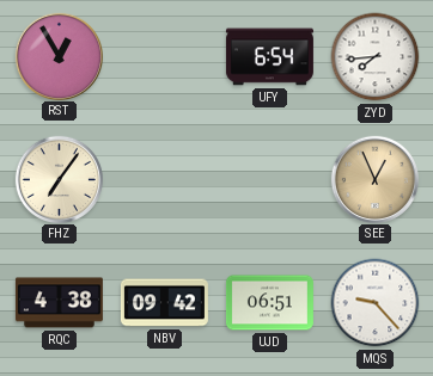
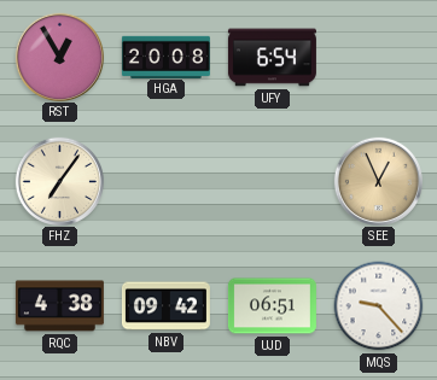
HGA: none -> 20:08 (165, 57)
ZYD: 7:44 -> none (376, 57)
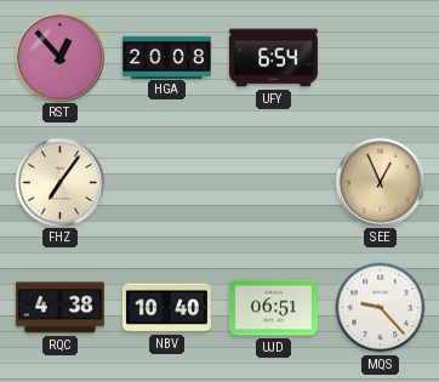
RST: 12:55 -> 12:53 (59, 57)
NBV: 09:42 -> 10:40 (166, 308)
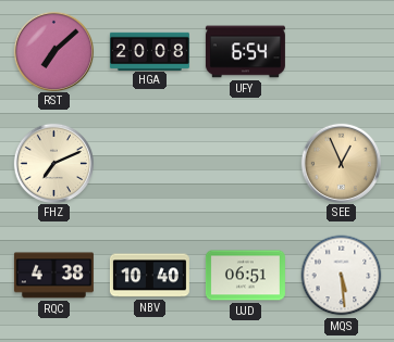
RST: 12:53 -> 7:08 (53, 51)
FHZ: 7:06 -> 7:11 (53, 163)
MQS: 9:23 -> 5:29 (342, 276)
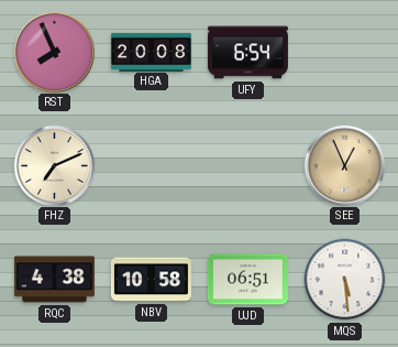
RST: 7:08 -> 7:56 (54, 52)
NBV: 10:40 -> 10:58 (151, 280)
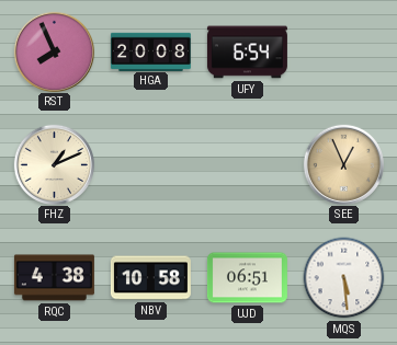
FHZ: 7:11 -> 1:11 (54, 164)
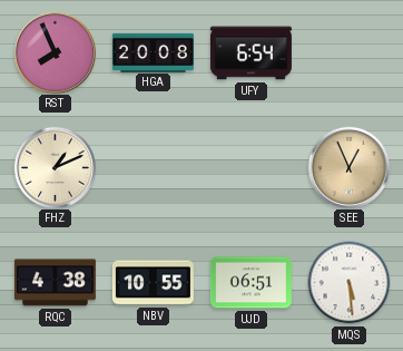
NBV: 10:58 -> 10:55 (153, 283)
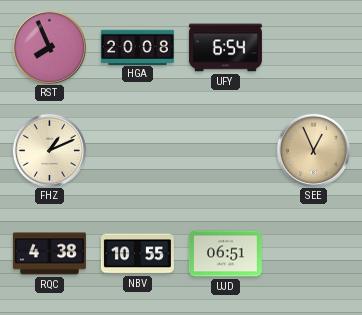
MQS: 5:29 -> none (350, 283)
